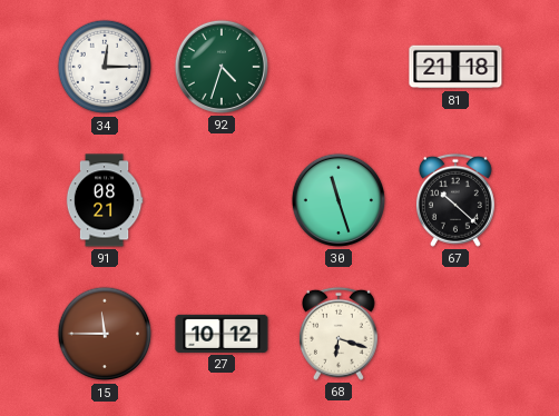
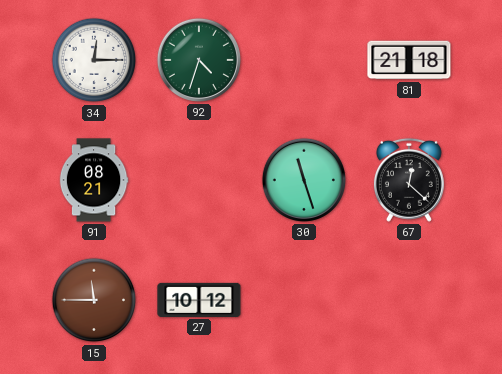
67: 10:22 -> 12:22 (409, 180)
68: 6:18 -> none (339, 334)
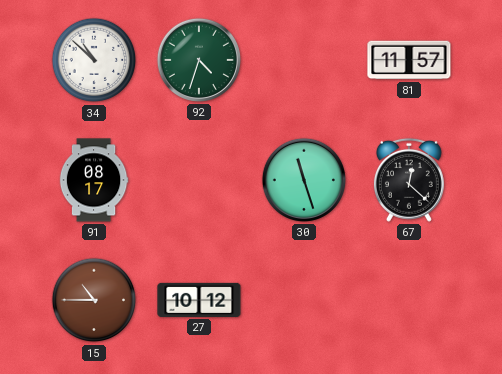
34: 12:15 -> 10:52 (94, 60)
81: 21:18 -> 11:57 (409, 60)
91: 08:21 -> 08:17 (94, 180)
15: 11:45 -> 10:45 (94, 300)
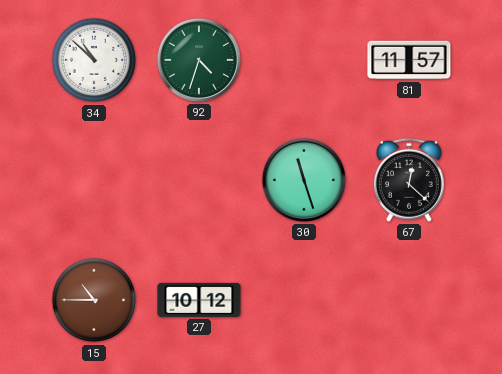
91: 08:17 -> none (94, 180)
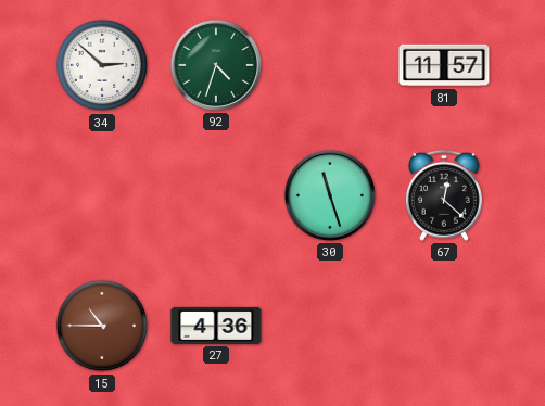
34: 10:52 -> 2:52 (102, 65)
27: 10:12 -> 4:36 (216, 326)
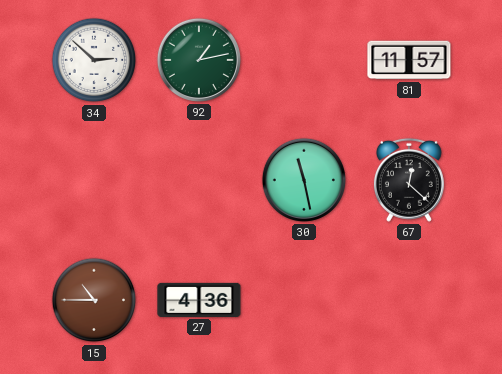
92: 4:33 -> 1:13 (199, 60)
30: 11:27 -> 11:28 (304, 180)
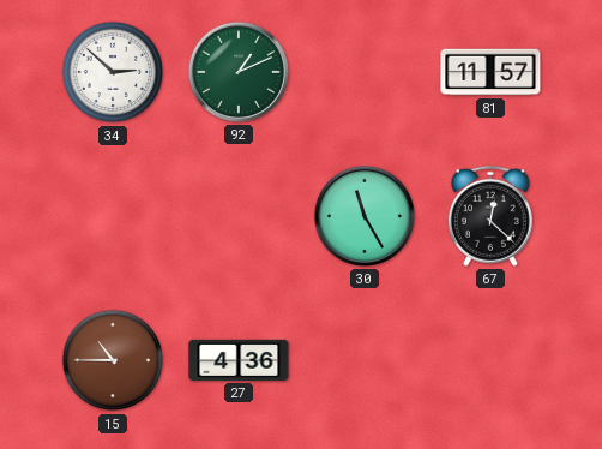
92: 1:13 -> 1:11 (239, 72)
30: 11:28 -> 11:25 (365, 216)
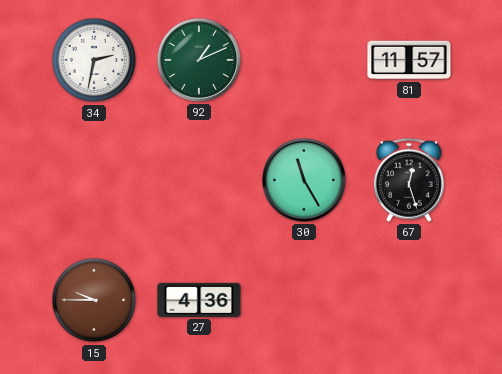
34: 2:52 -> 2:32 (94, 60)
67: 12:22 -> 12:27 (409, 180)
15: 10:45 -> 9:45 (94, 300)
